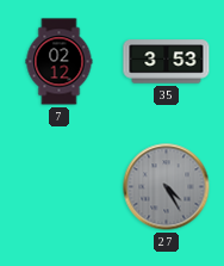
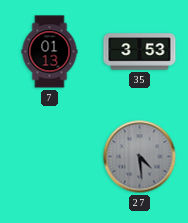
7: 02:12 -> 01:13 (50, 52)
27: 4:25 -> 4:29 (140, 157)
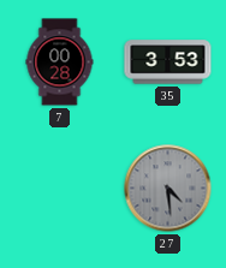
7: 01:13 -> 00:28 (60, 62)
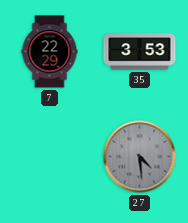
7: 00:28 -> 22:29 (50, 52)
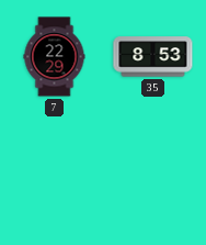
35: 3:53 -> 8:53 (153, 57)
27: 4:29 -> none (140, 157)
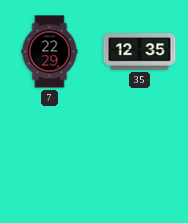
35: 8:53 -> 12:35 (140, 52)
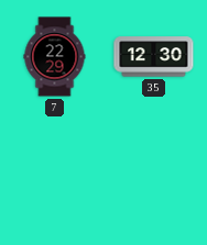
35: 12:35 -> 12:30 (154, 57)
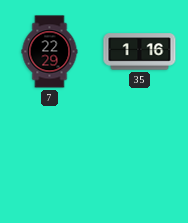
35: 12:30 -> 1:16 (140, 52)
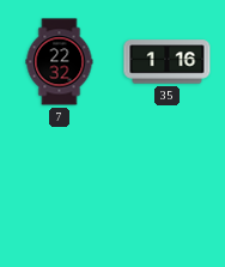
7: 22:29 -> 22:32 (60, 62)
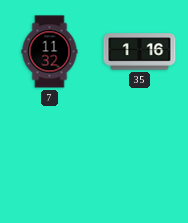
7: 22:32 -> 11:32 (50, 52)
